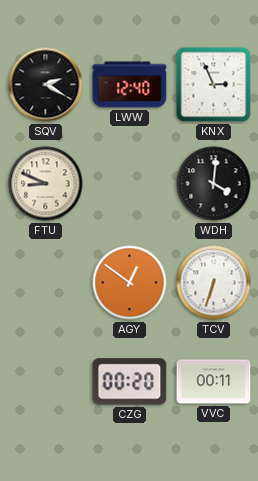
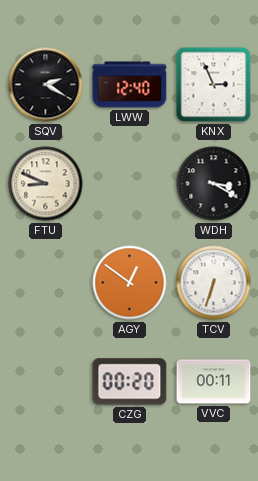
WDH: 4:01 -> 3:20 (214, 184)
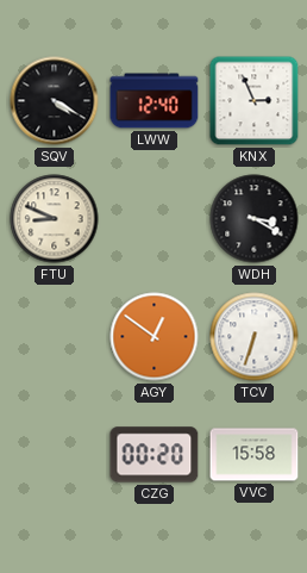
SQV: 2:20 -> 4:20 (55, 101)
VVC: 00:11 -> 15:58 (255, 455)
